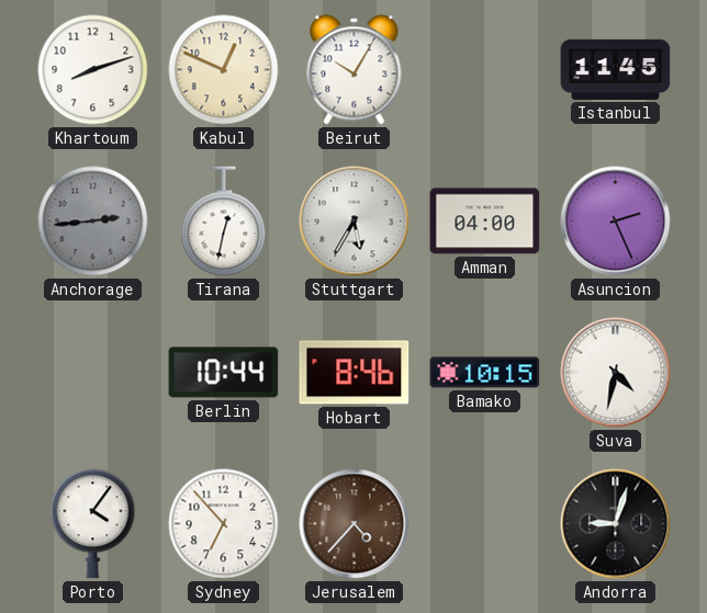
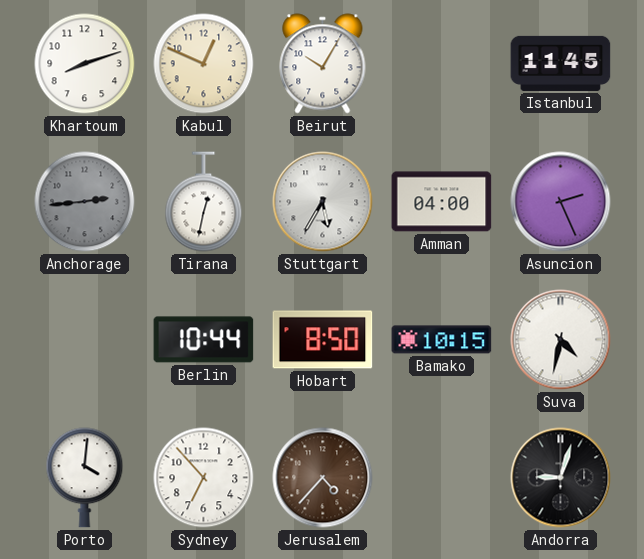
Hobart: 8:46 -> 8:50 (323, 340)
Porto: 4:06 -> 4:01 (85, 478)
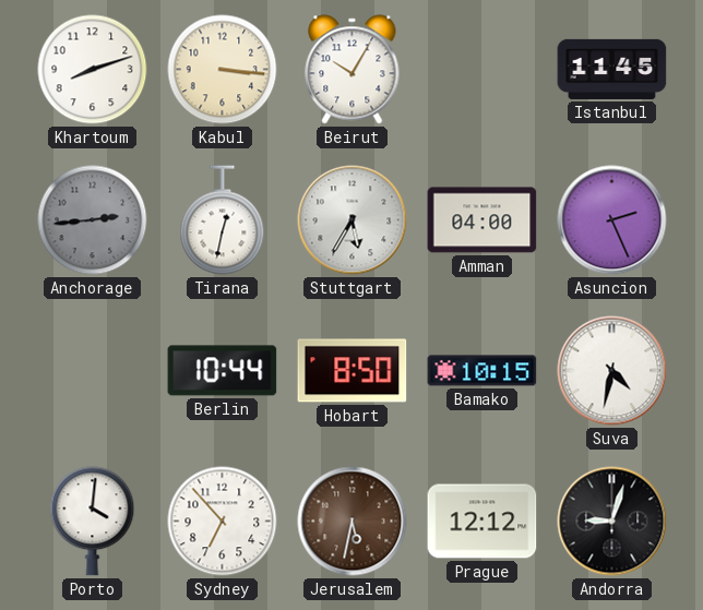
Kabul: 12:49 -> 3:16 (223, 70)
Jerusalem: 4:37 -> 5:32 (353, 522)
Prague: none -> 12:12 (482, 522)
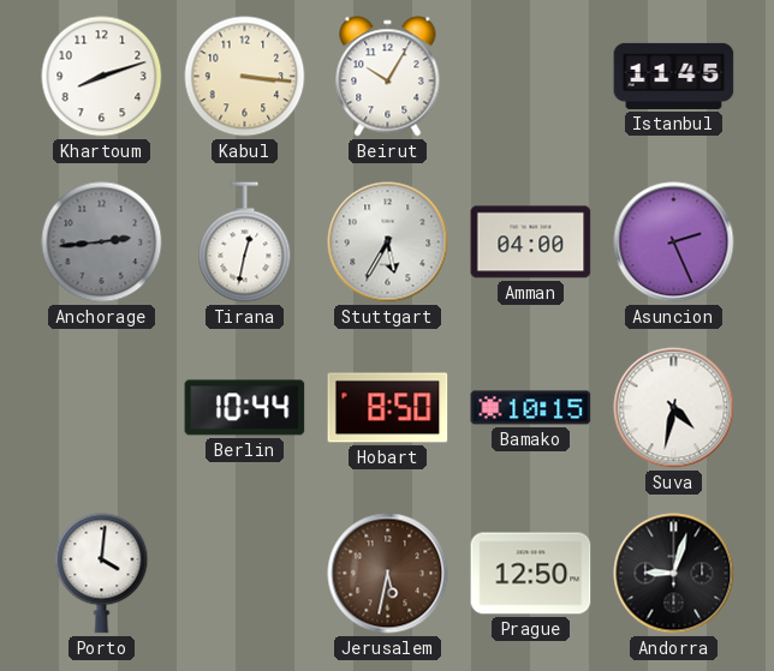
Sydney: 6:53 -> none (223, 522)
Prague: 12:12 -> 12:50 (531, 574)
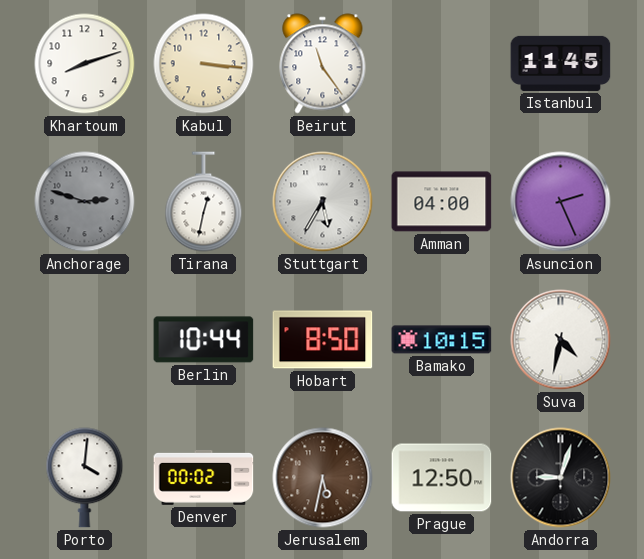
Beirut: 10:05 -> 11:24 (323, 64)
Anchorage: 2:44 -> 2:48 (85, 202)
Denver: none -> 00:02 (204, 477)
